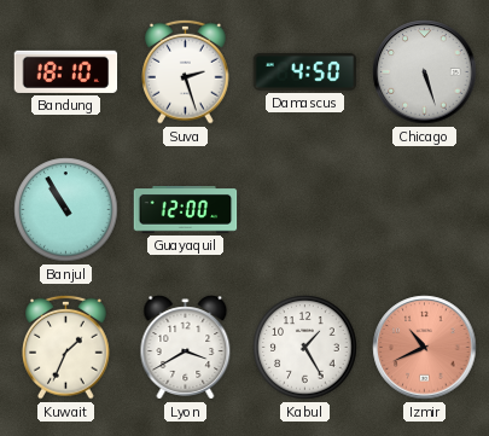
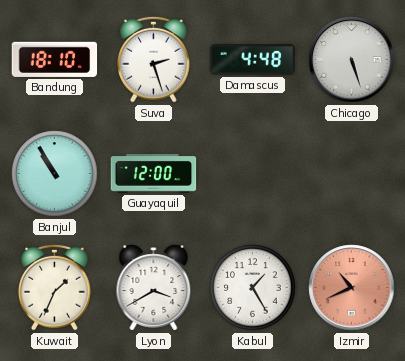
Damascus: 4:50 -> 4:48 (253, 60)
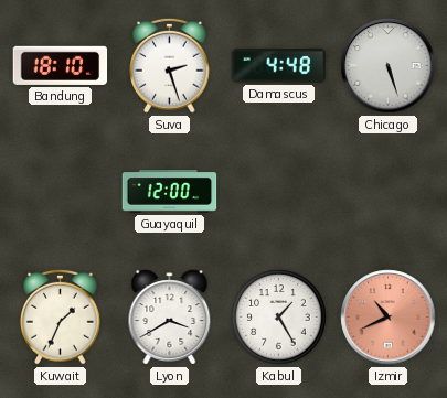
Banjul: 10:55 -> none (55, 174)
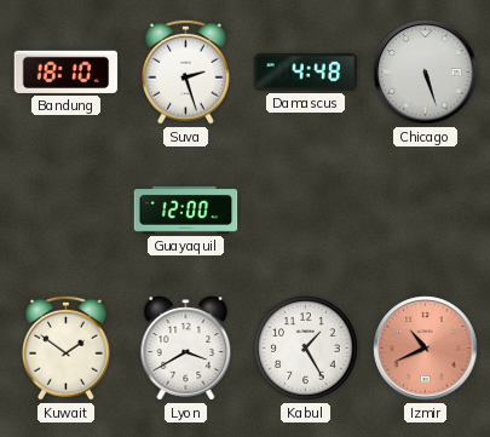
Kuwait: 1:34 -> 1:51 (67, 347)
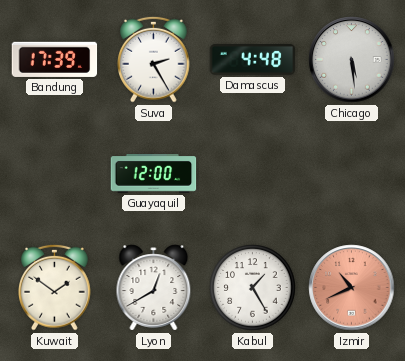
Bandung: 18:10 -> 17:39 (55, 59)
Suva: 2:27 -> 2:25 (154, 59)
Chicago: 5:27 -> 5:29 (352, 60)
Lyon: 3:40 -> 12:40 (154, 288)
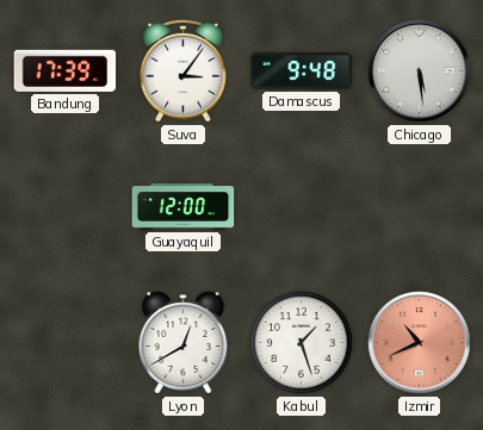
Suva: 2:25 -> 3:06 (184, 70)
Damascus: 4:48 -> 9:48 (302, 71)
Kuwait: 1:51 -> none (55, 287)
Kabul: 1:25 -> 1:27 (302, 343)
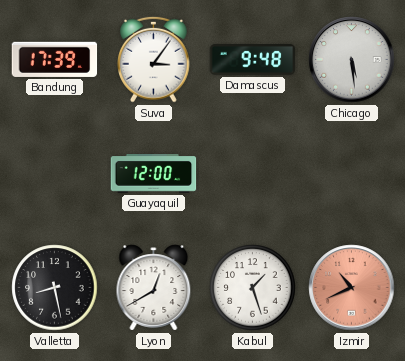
Valletta: none -> 8:28 (55, 288)
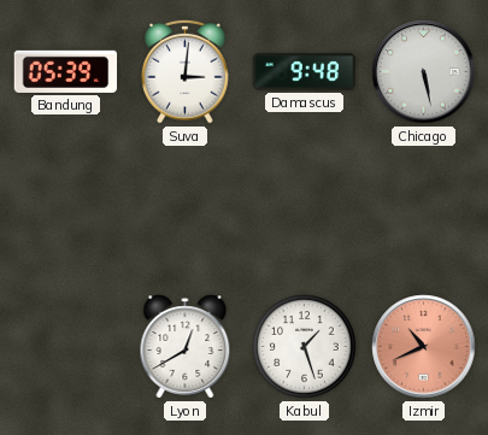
Bandung: 17:39 -> 05:39 (66, 71)
Suva: 3:06 -> 3:01 (186, 71)
Chicago: 5:29 -> 5:28 (424, 72)
Guayaquil: 12:00 -> none (154, 174)
Valletta: 8:28 -> none (55, 288)
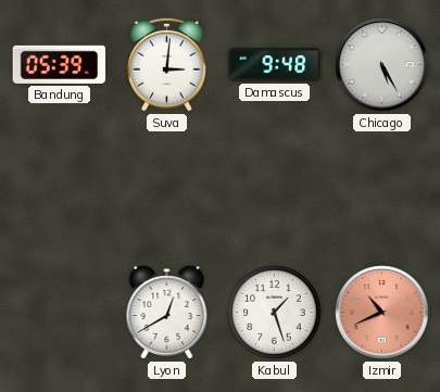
Chicago: 5:28 -> 5:25 (382, 65)
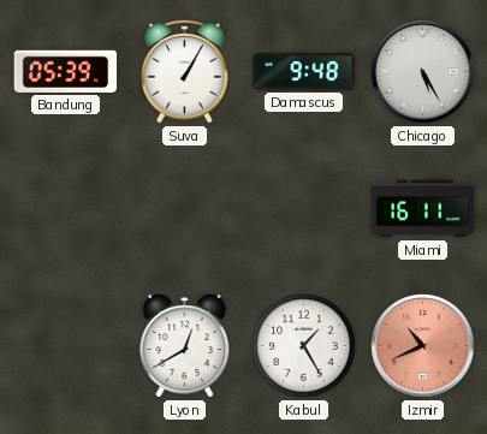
Suva: 3:01 -> 1:05 (185, 71)
Miami: none -> 16:11 (423, 209)
Kabul: 1:27 -> 1:25 (304, 346)
